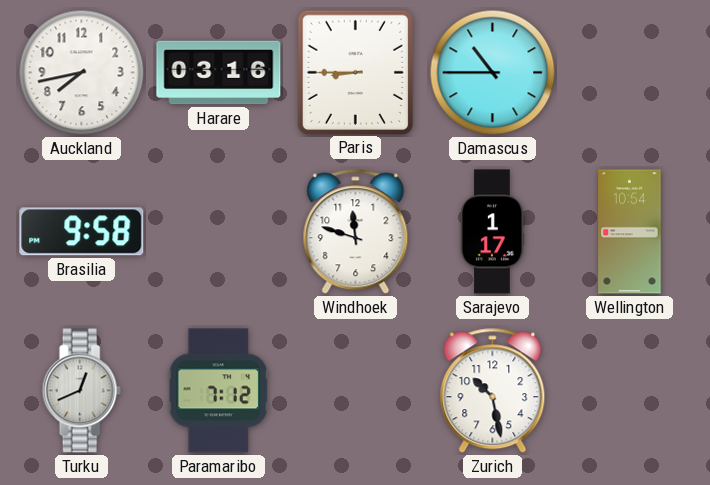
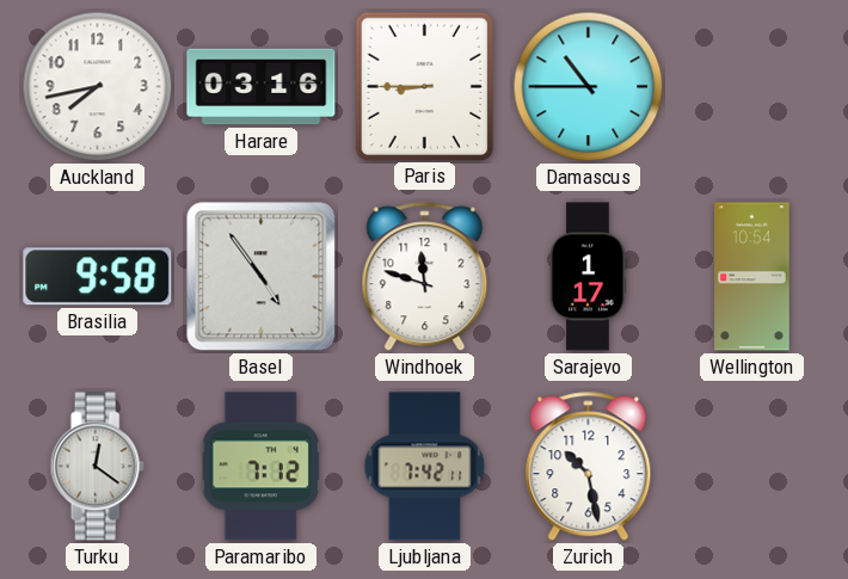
Basel: none -> 4:54 (262, 277)
Turku: 12:41 -> 12:21 (97, 467)
Ljubljana: none -> 7:42 (425, 467)
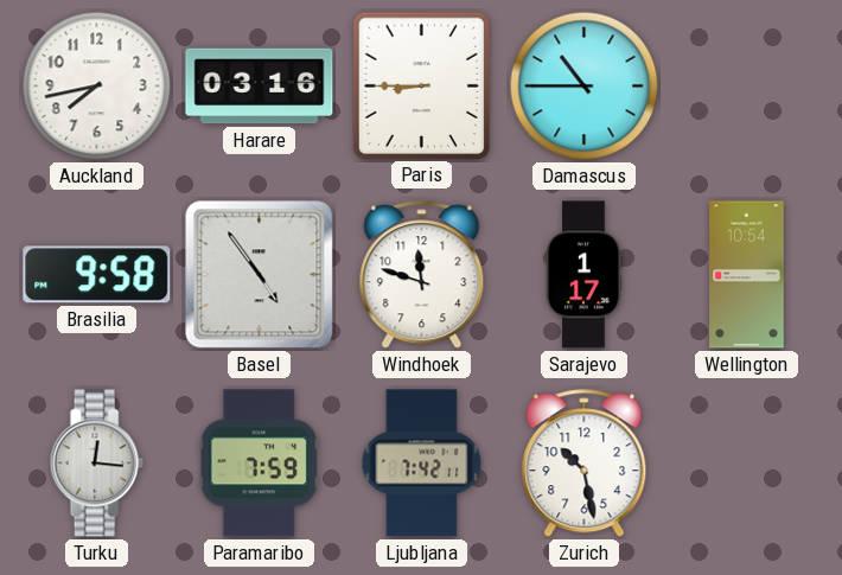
Turku: 12:21 -> 12:16 (96, 464)
Paramaribo: 7:12 -> 7:59 (259, 464)
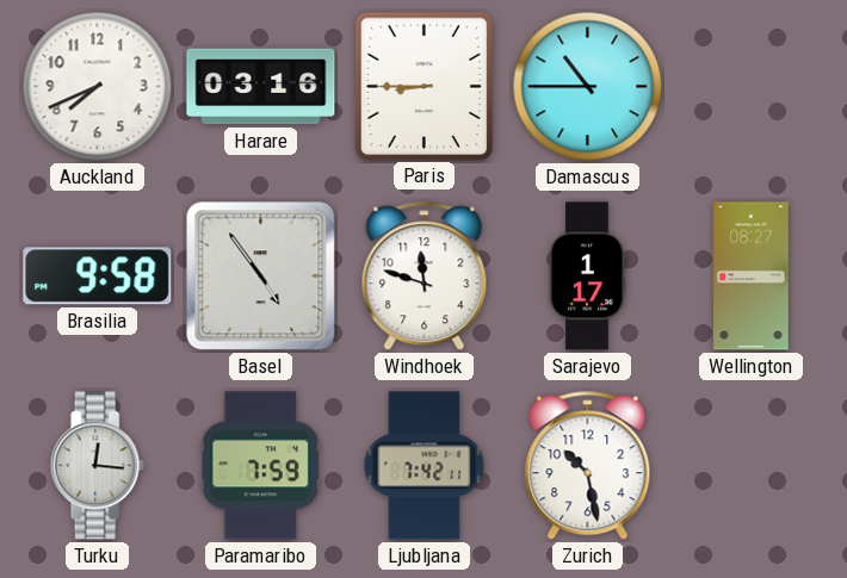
Auckland: 7:43 -> 7:41 (98, 87)
Wellington: 10:54 -> 08:27 (752, 276)
